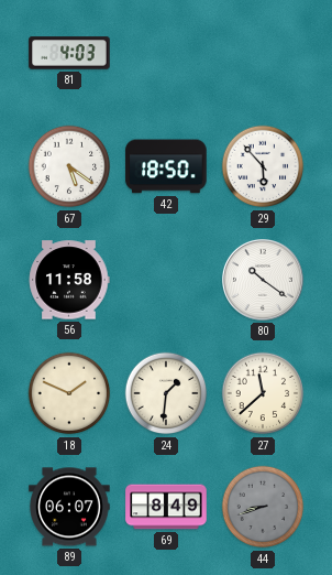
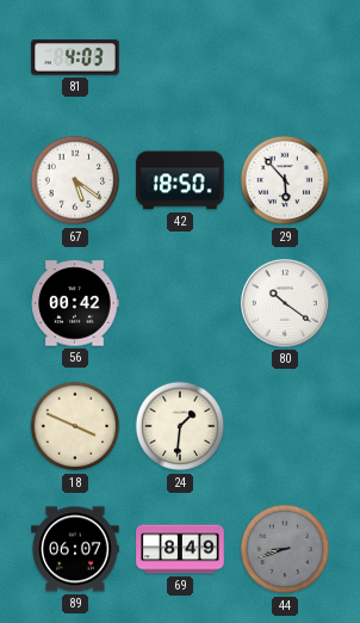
56: 11:58 -> 00:42 (75, 303)
18: 1:49 -> 3:49 (75, 426)
27: 11:38 -> none (263, 393)
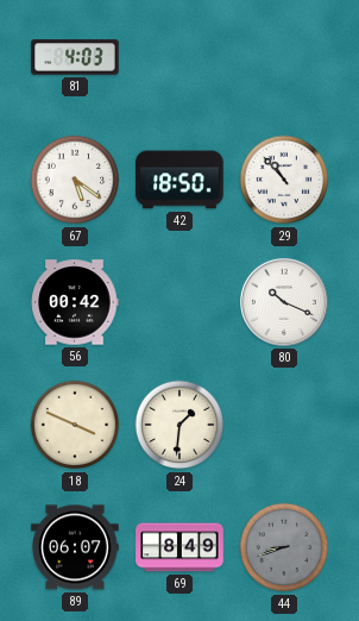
29: 5:53 -> 10:53 (284, 180)
80: 10:21 -> 10:19 (284, 302)
